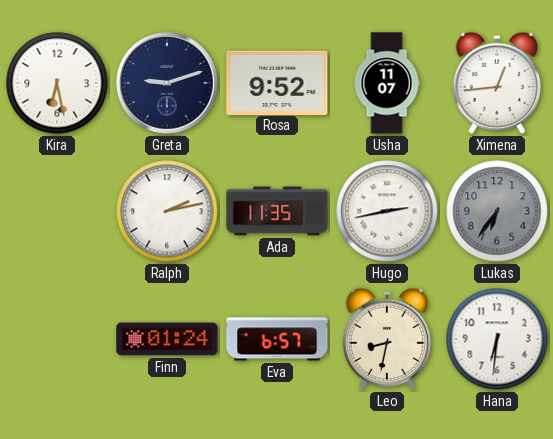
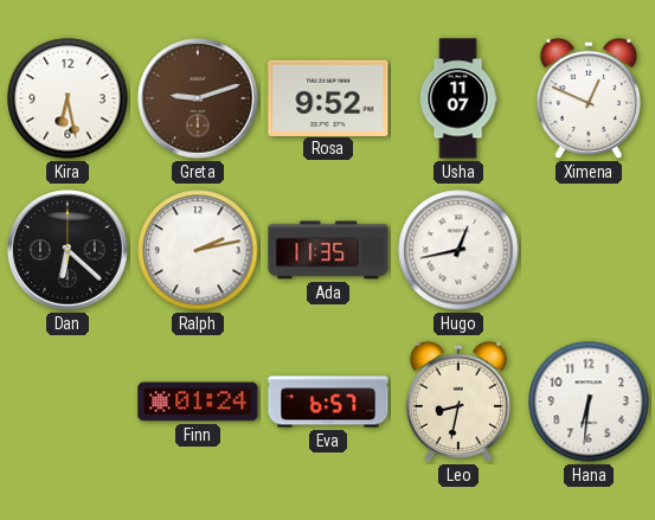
Greta dial: navy -> brown (198, 98)
Ximena: 12:44 -> 12:49 (589, 98)
Dan: none -> 6:22 (68, 250)
Hugo: 2:43 -> 12:43 (458, 250)
Lukas: 6:36 -> none (497, 211)
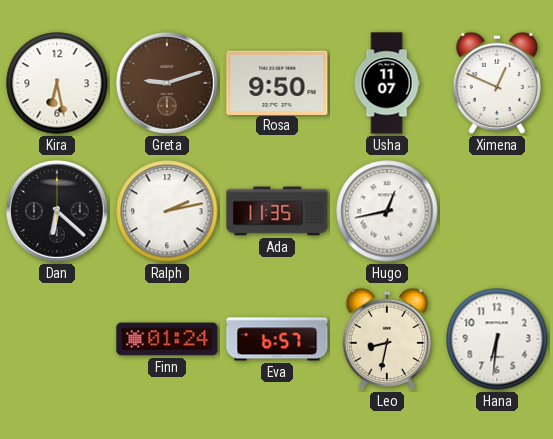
Rosa: 9:52 -> 9:50 (277, 82)
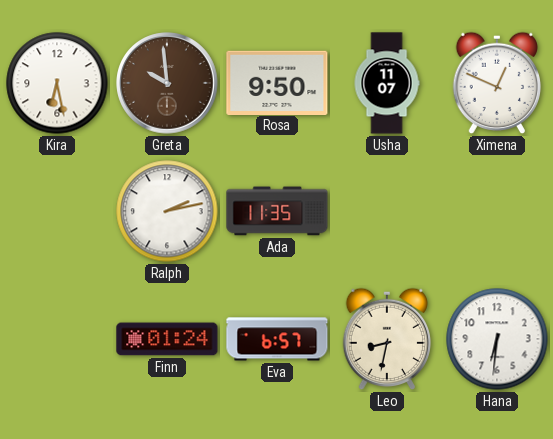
Greta: 9:12 -> 9:59 (167, 83)
Dan: 6:22 -> none (57, 211)
Hugo: 12:43 -> none (387, 211)
